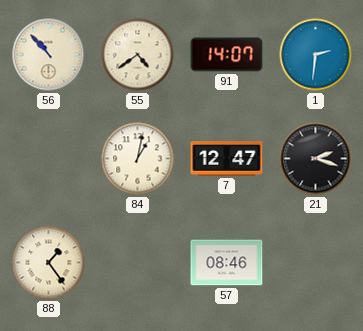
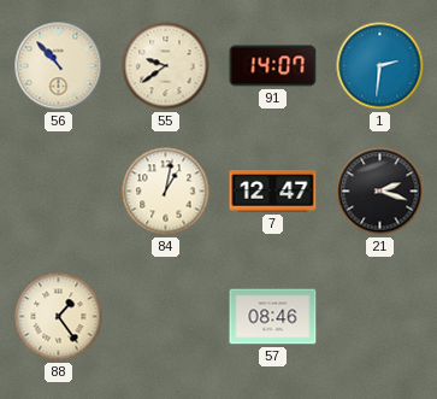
55: 4:39 -> 9:39 (166, 66)
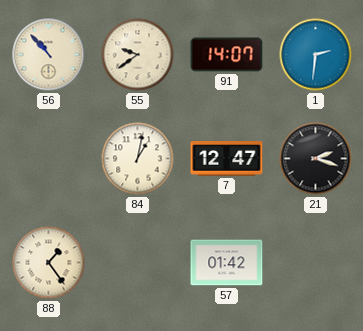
57: 08:46 -> 01:42 (227, 263)
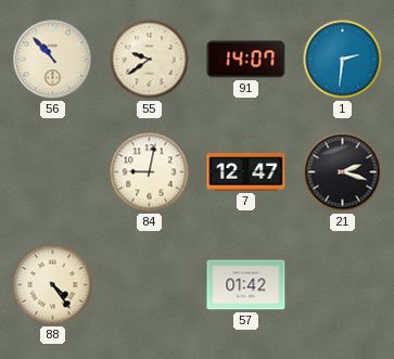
84: 1:02 -> 9:02 (150, 172)
88: 1:24 -> 4:24 (53, 285)
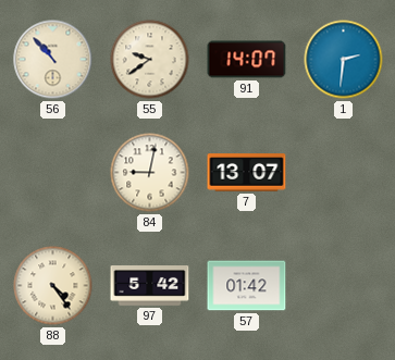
7: 12:47 -> 13:07 (247, 173)
21: 2:18 -> none (343, 172)
97: none -> 5:42 (150, 286)
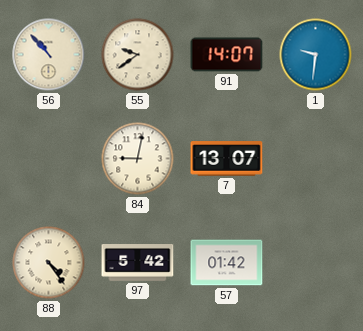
1: 2:31 -> 9:31 (316, 55)
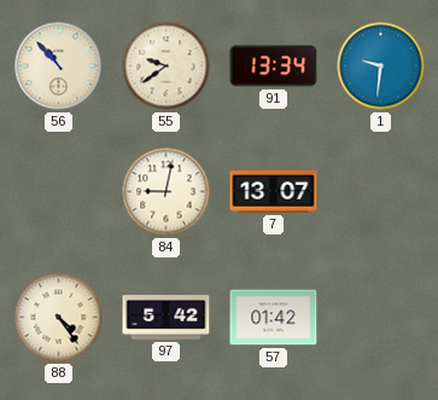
91: 14:07 -> 13:34 (274, 66)
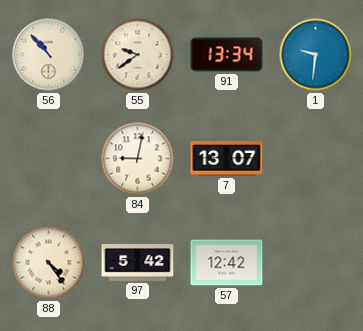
57: 01:42 -> 12:42 (227, 263)
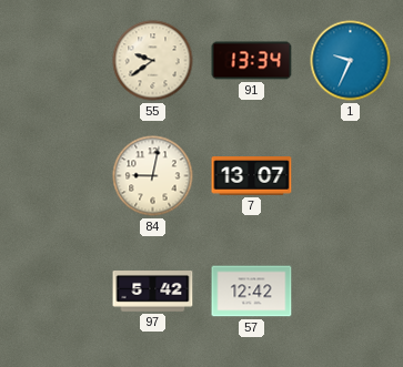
56: 10:53 -> none (49, 55)
1: 9:31 -> 9:34 (351, 61)
88: 4:24 -> none (49, 263)
